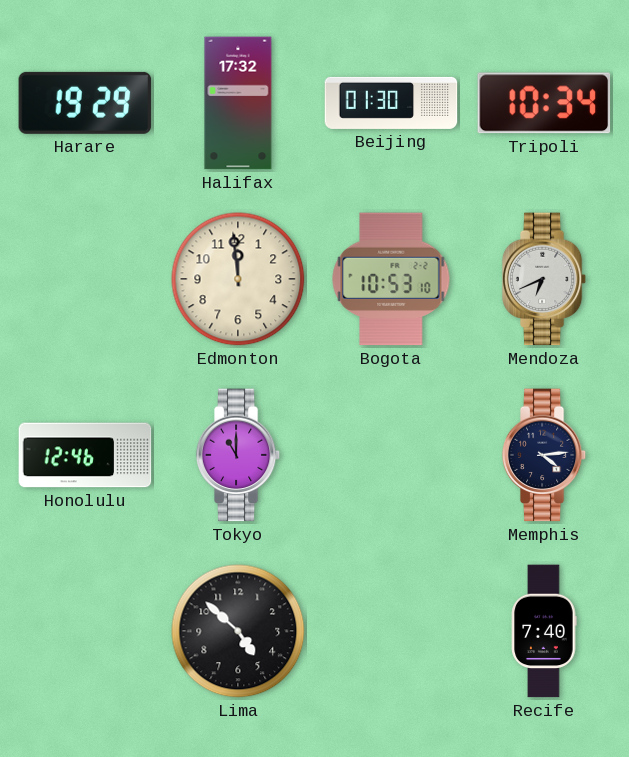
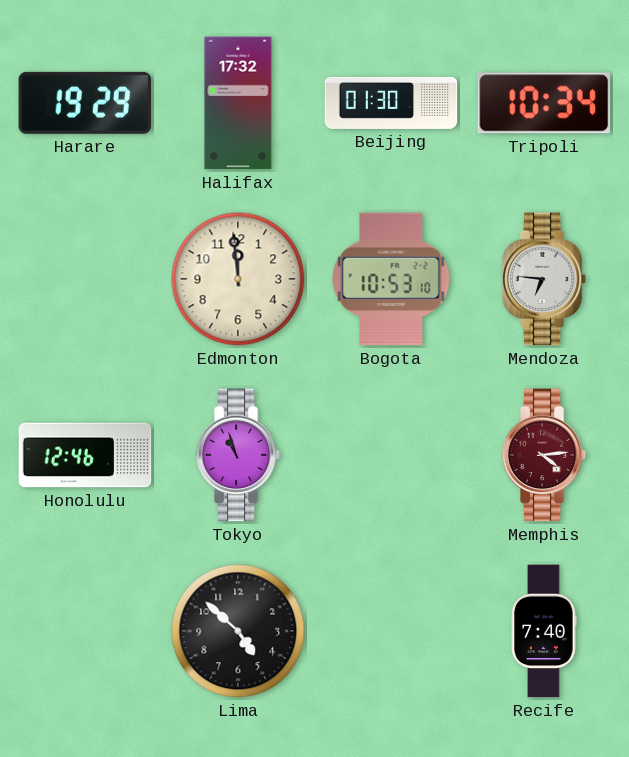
Mendoza: 6:41 -> 6:46 (544, 279)
Tokyo: 11:00 -> 10:57 (238, 455)
Memphis dial: navy -> burgundy (544, 455)
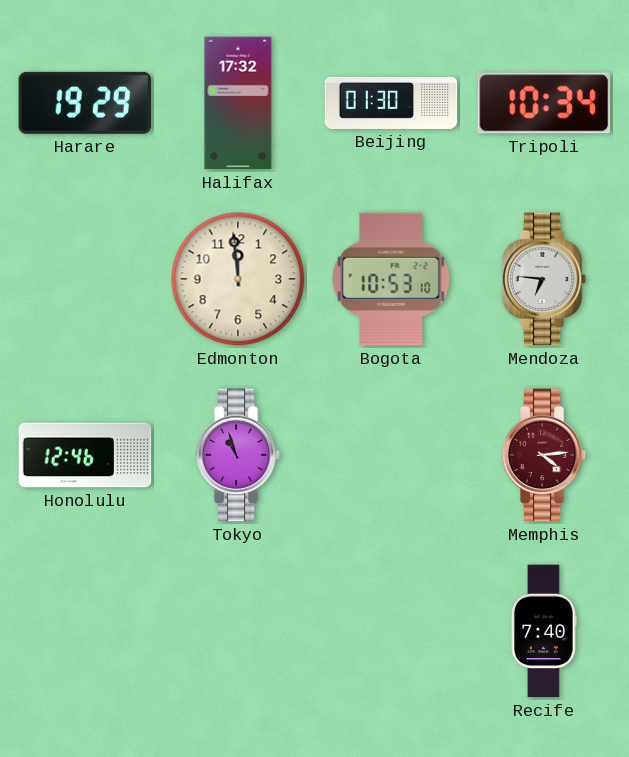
Lima: 4:52 -> none (238, 631)
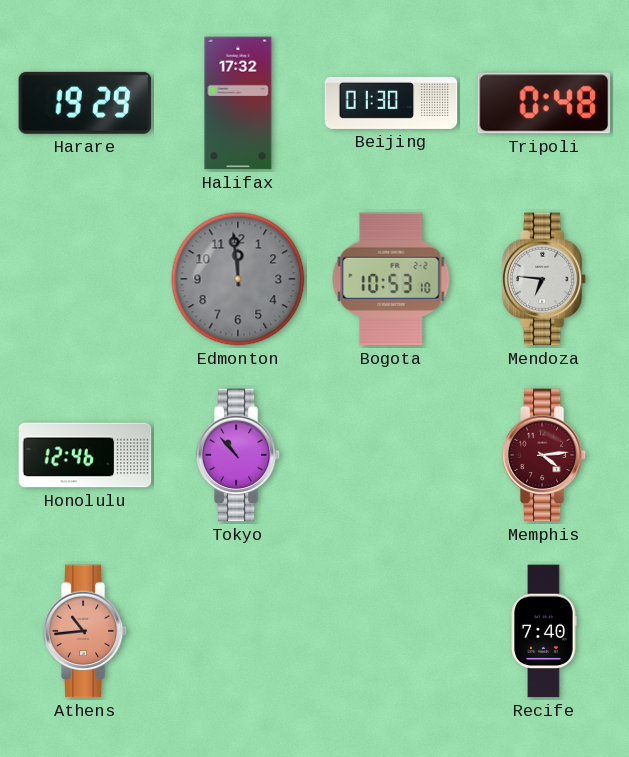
Tripoli: 10:34 -> 0:48 (544, 103)
Edmonton dial: cream -> grey (238, 279)
Tokyo: 10:57 -> 10:53 (238, 455)
Athens: none -> 10:44 (85, 631)
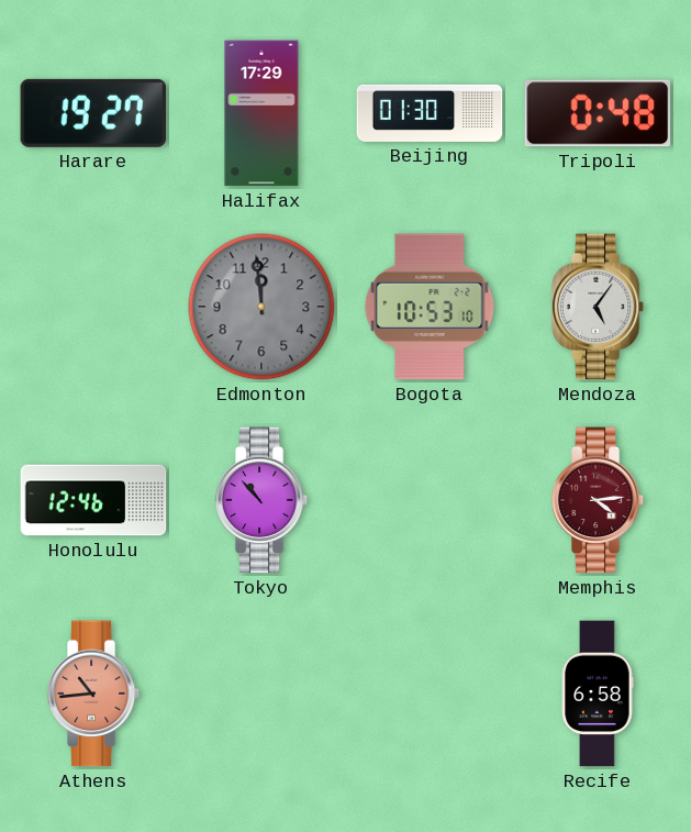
Harare: 19:29 -> 19:27 (93, 113)
Halifax: 17:32 -> 17:29 (261, 113)
Mendoza: 6:46 -> 5:06 (598, 307)
Recife: 7:40 -> 6:58 (598, 694)
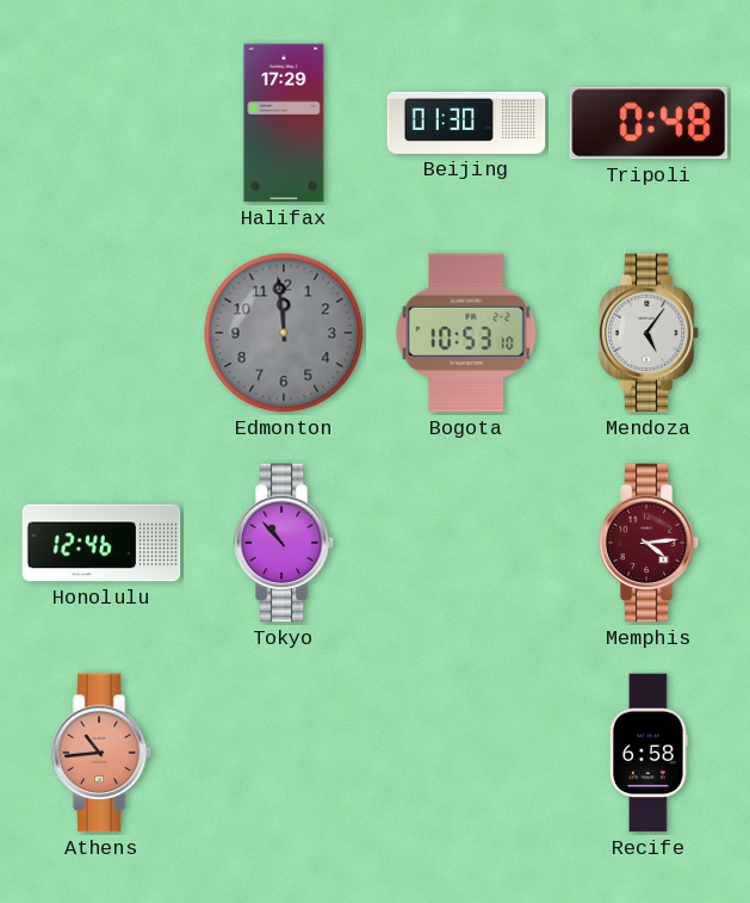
Harare: 19:27 -> none (93, 113)
